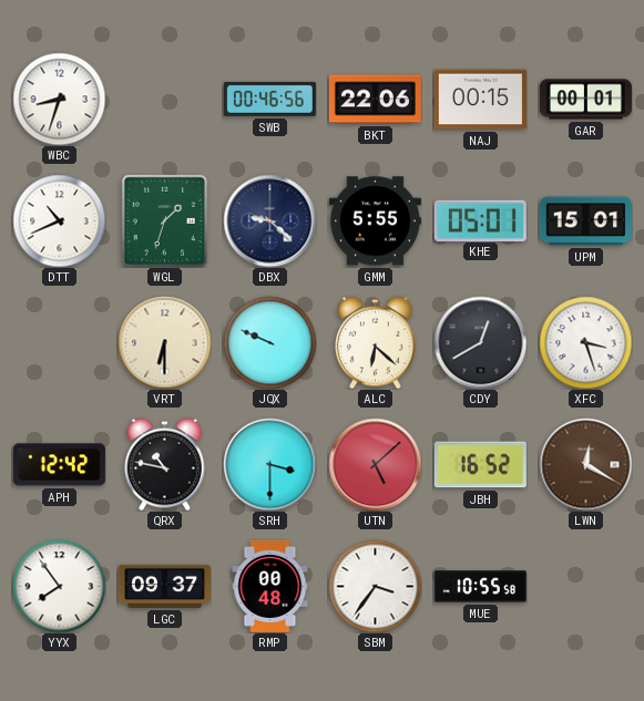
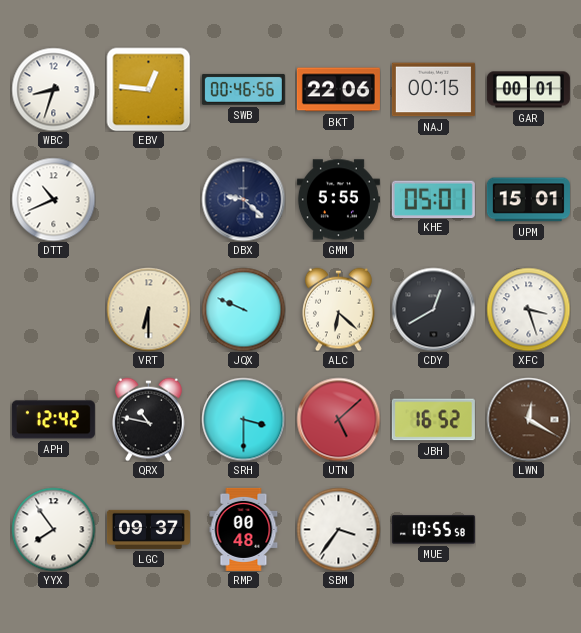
EBV: none -> 12:46 (148, 89)
WGL: 1:33 -> none (164, 220)
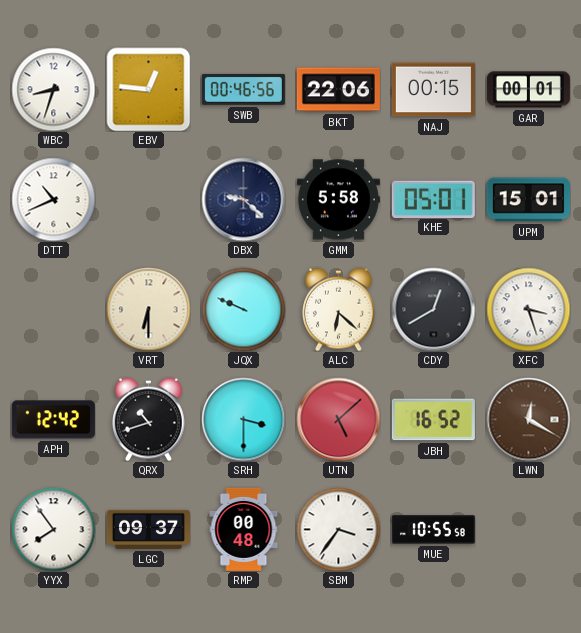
GMM: 5:55 -> 5:58 (338, 200)
QRX: 10:47 -> 10:42 (149, 419)
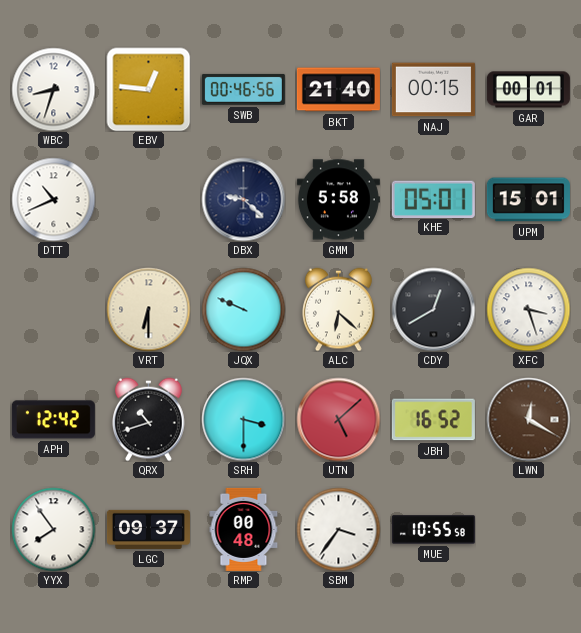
BKT: 22:06 -> 21:40 (338, 90)
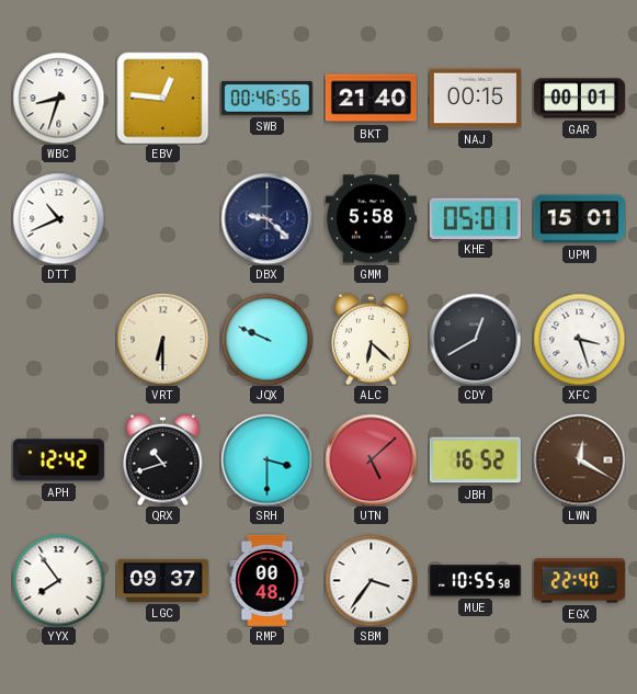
EGX: none -> 22:40 (579, 581)
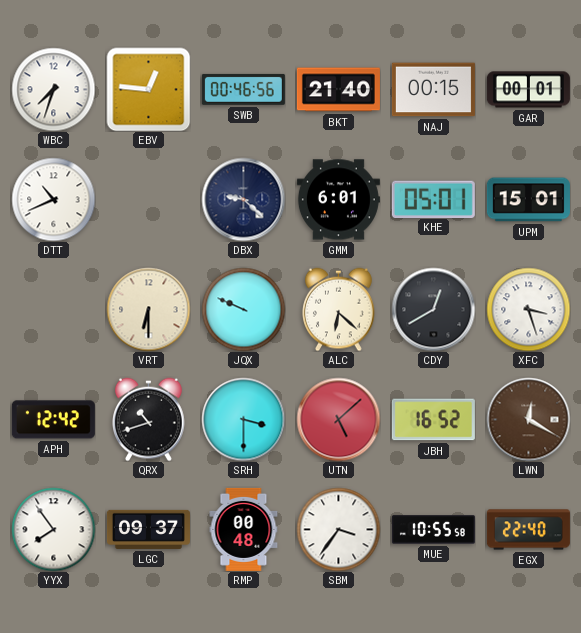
WBC: 8:33 -> 7:33 (53, 89)
GMM: 5:58 -> 6:01 (338, 200)
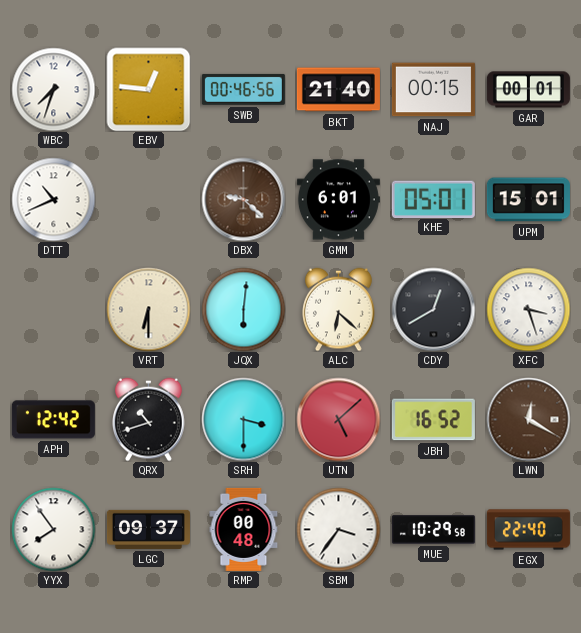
DBX dial: navy -> brown (243, 199)
JQX: 9:49 -> 6:01 (243, 309)
MUE: 10:55 -> 10:29 (433, 530)
